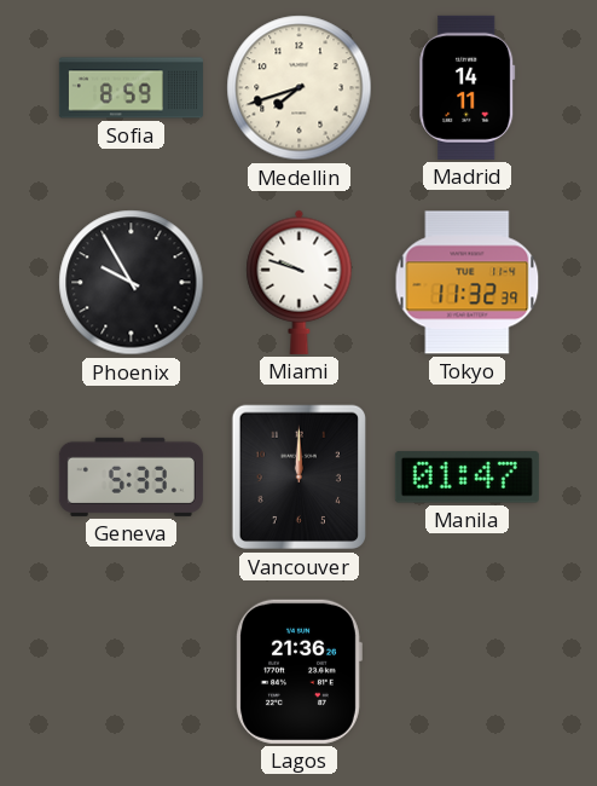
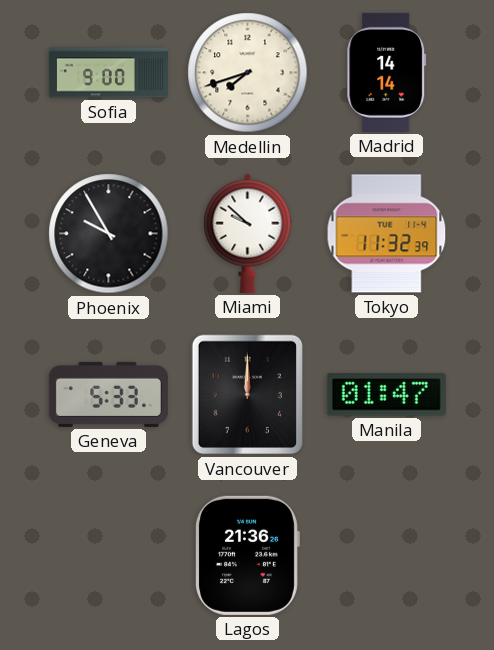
Sofia: 8:59 -> 9:00 (108, 73)
Madrid: 14:11 -> 14:14 (387, 72)
Miami: 9:48 -> 9:52 (248, 233)
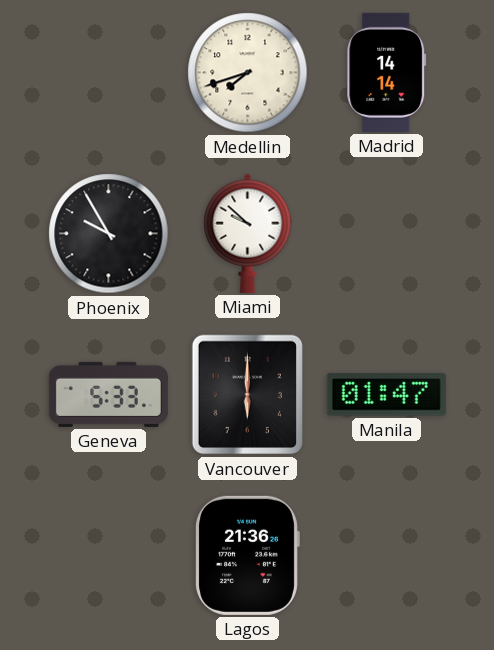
Sofia: 9:00 -> none (108, 73)
Tokyo: 11:32 -> none (387, 234)
Vancouver: 12:00 -> 6:00 (247, 395)
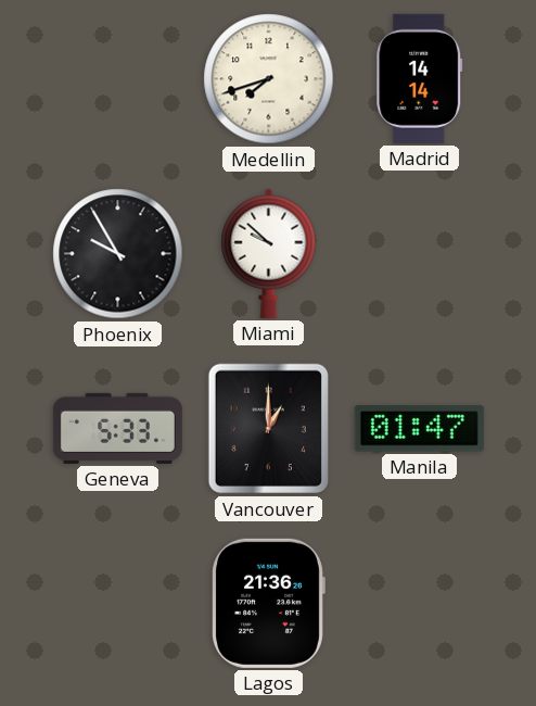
Vancouver: 6:00 -> 1:00 (268, 429)
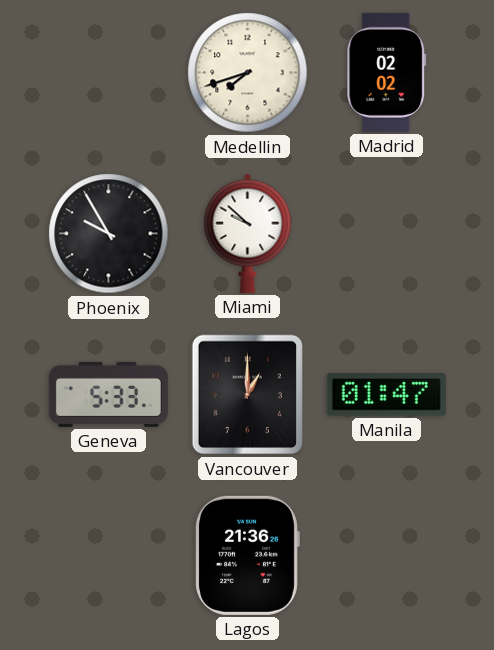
Madrid: 14:14 -> 02:02 (387, 72)
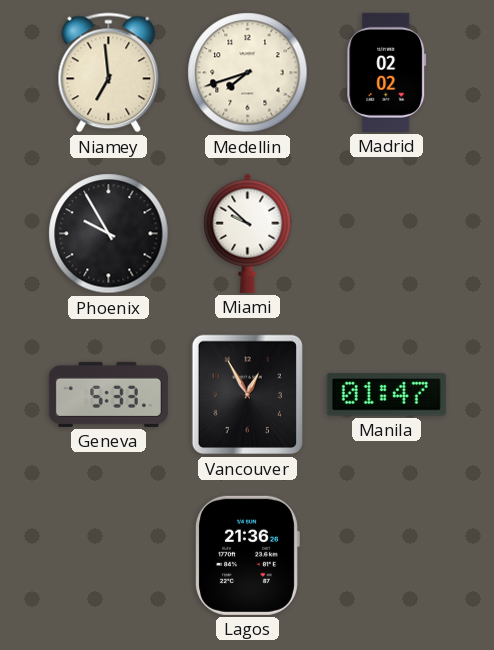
Niamey: none -> 6:59 (109, 73)
Vancouver: 1:00 -> 12:55 (247, 395)
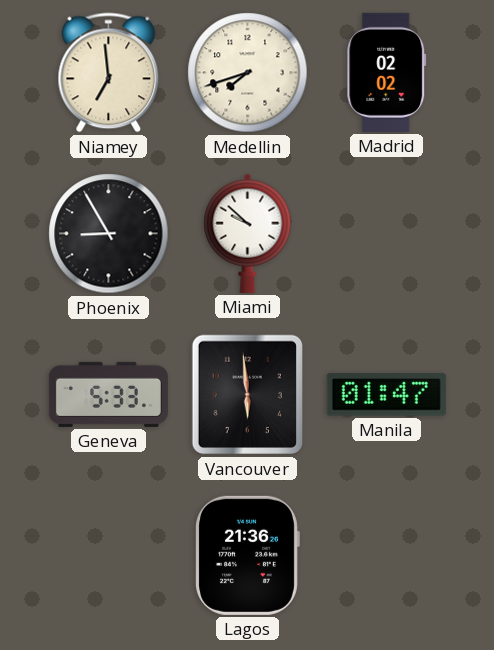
Phoenix: 9:55 -> 8:55 (109, 234)
Vancouver: 12:55 -> 5:59 (247, 395)
